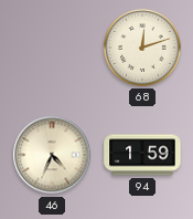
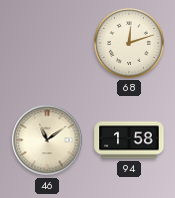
46: 4:34 -> 11:09 (47, 140)
94: 1:59 -> 1:58 (129, 140)
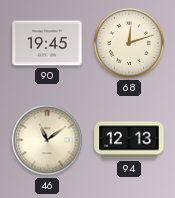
90: none -> 19:45 (47, 43)
94: 1:58 -> 12:13 (129, 140)
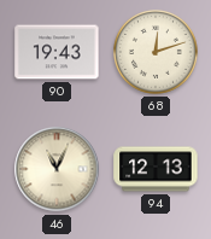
90: 19:45 -> 19:43 (57, 52)
46: 11:09 -> 11:04 (57, 169)
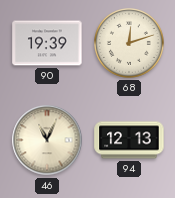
90: 19:43 -> 19:39 (47, 43)
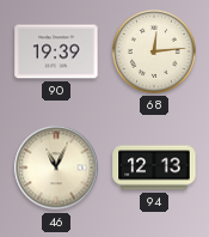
68: 12:12 -> 12:14 (155, 53)
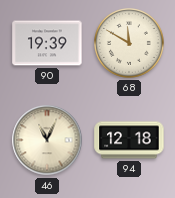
68: 12:14 -> 11:50 (130, 44)
94: 12:13 -> 12:18 (129, 140)
